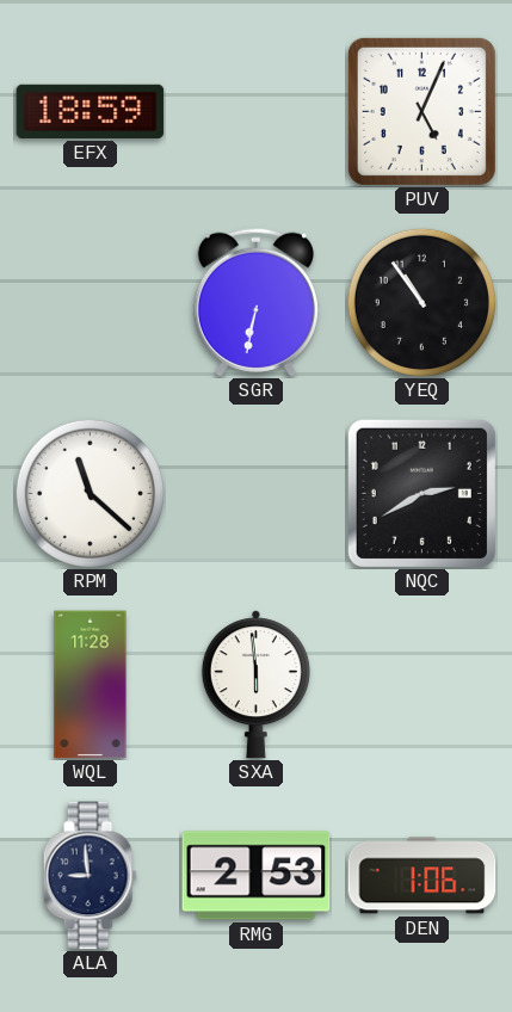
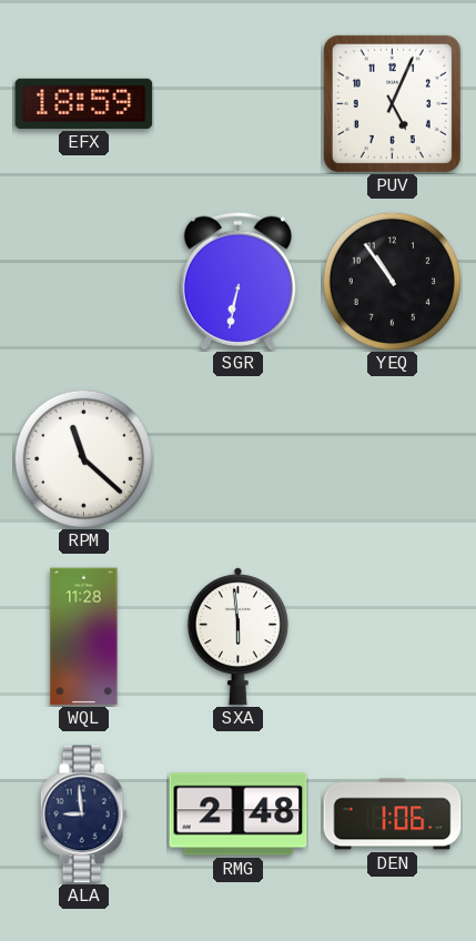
NQC: 2:40 -> none (421, 493)
RMG: 2:53 -> 2:48 (239, 814)
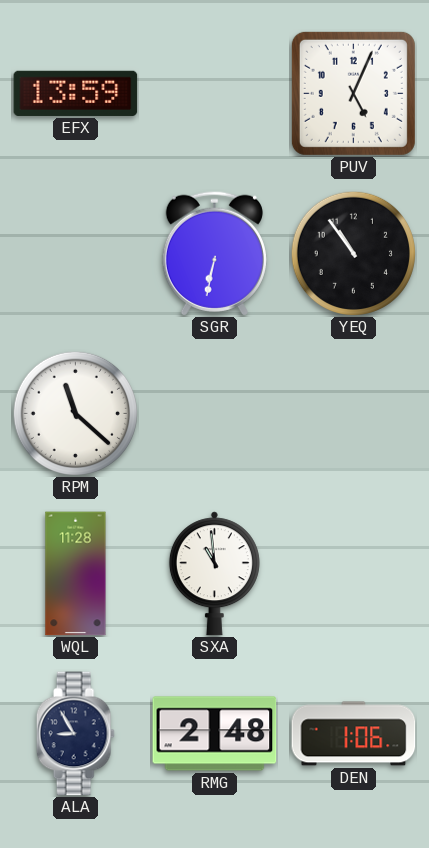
EFX: 18:59 -> 13:59 (76, 93)
SXA: 5:59 -> 10:59 (214, 574)
ALA: 8:59 -> 8:55 (75, 734)
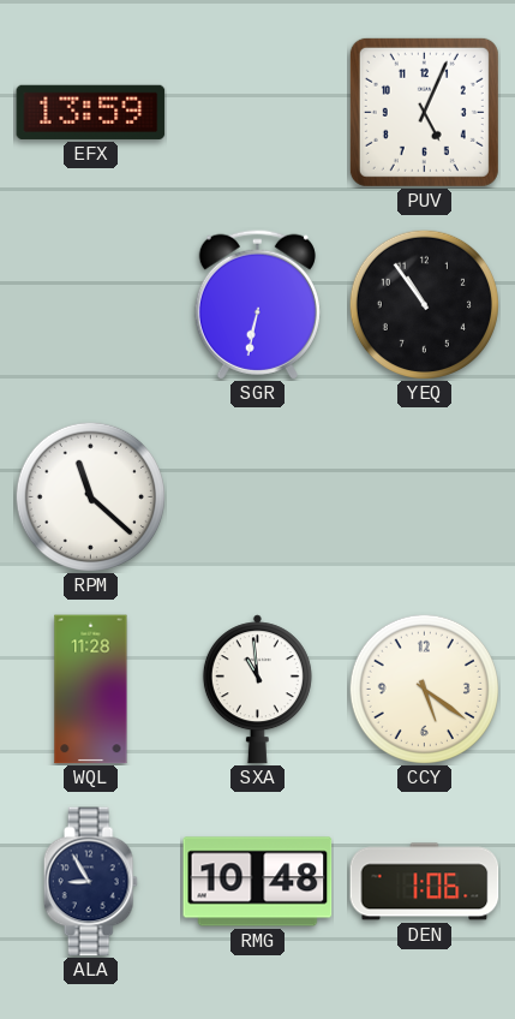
CCY: none -> 5:21 (424, 689)
RMG: 2:48 -> 10:48 (258, 882)
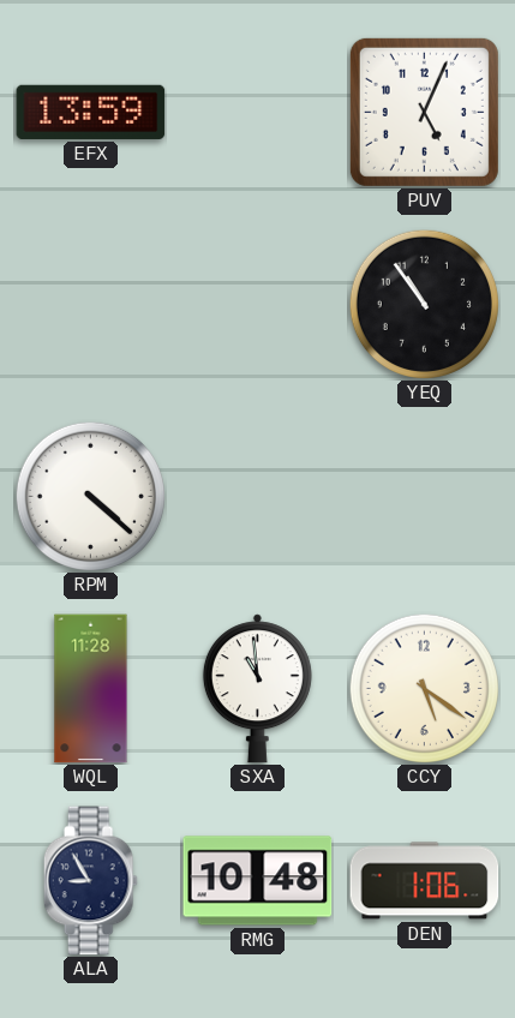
SGR: 6:32 -> none (257, 304)
RPM: 11:22 -> 4:22 (90, 496)
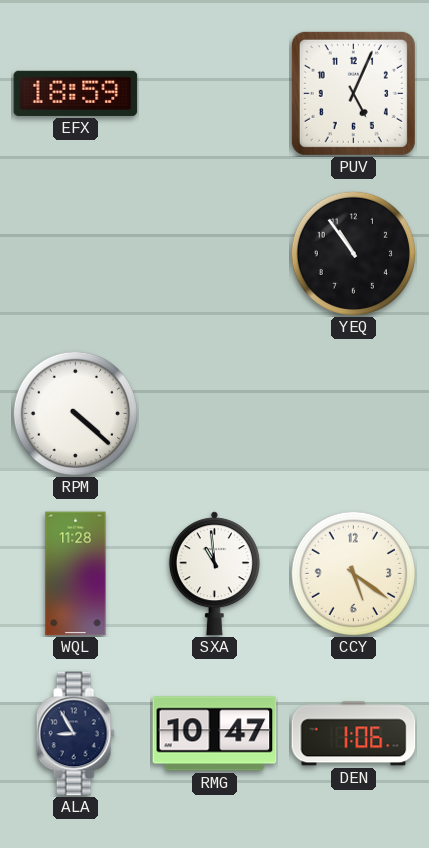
EFX: 13:59 -> 18:59 (76, 93)
RMG: 10:48 -> 10:47 (215, 734)
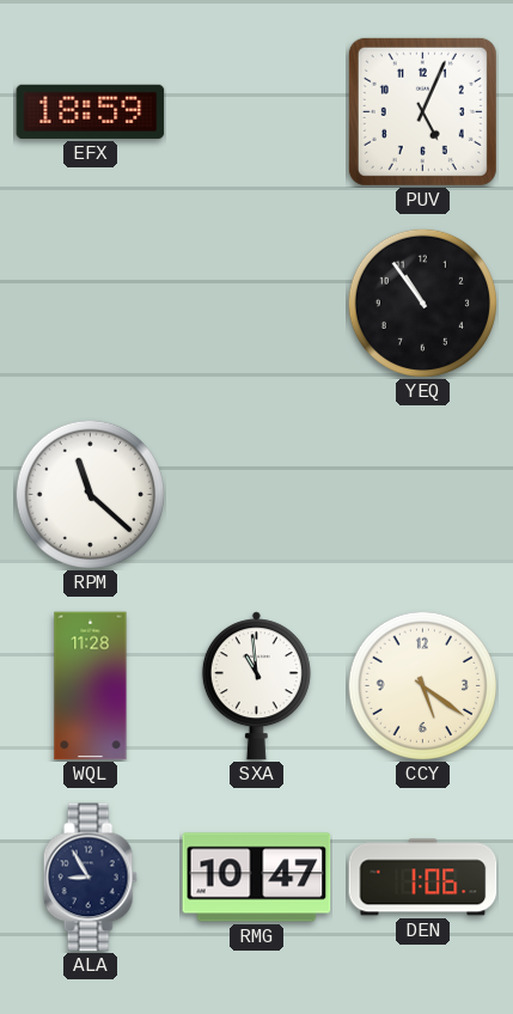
RPM: 4:22 -> 11:22 (90, 494)
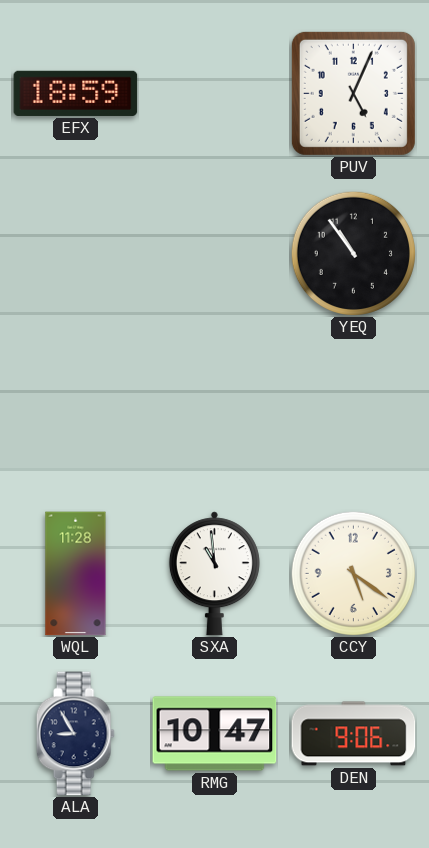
RPM: 11:22 -> none (90, 494)
DEN: 1:06 -> 9:06 (354, 734)
